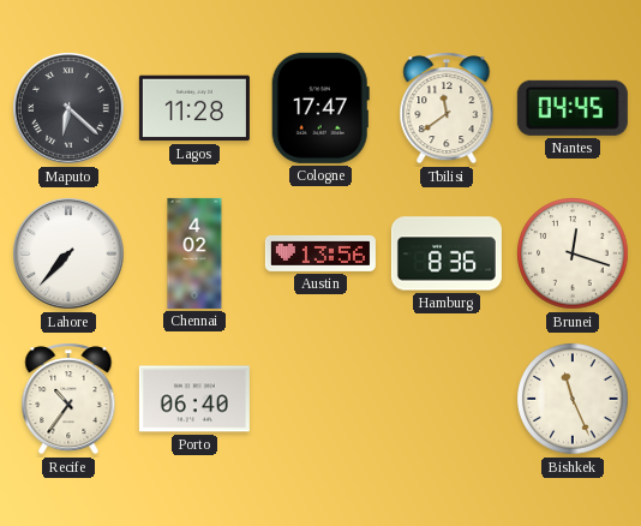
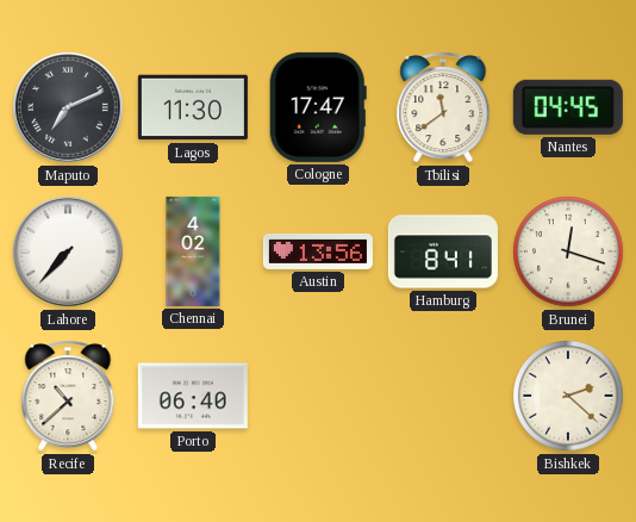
Maputo: 6:22 -> 7:11 (69, 108)
Lagos: 11:28 -> 11:30 (193, 107)
Hamburg: 8:36 -> 8:41 (443, 251)
Recife: 10:36 -> 10:38 (68, 396)
Bishkek: 11:26 -> 2:22 (568, 396)
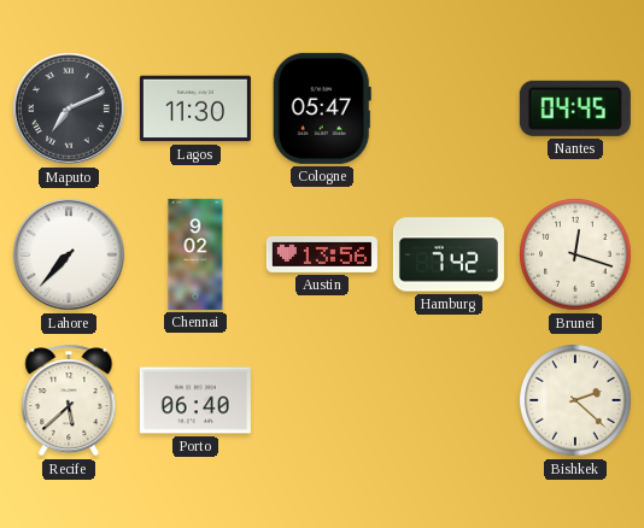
Cologne: 17:47 -> 05:47 (322, 108)
Tbilisi: 11:39 -> none (443, 107)
Chennai: 4:02 -> 9:02 (195, 254)
Hamburg: 8:41 -> 7:42 (449, 254)
Recife: 10:38 -> 5:38 (69, 400)
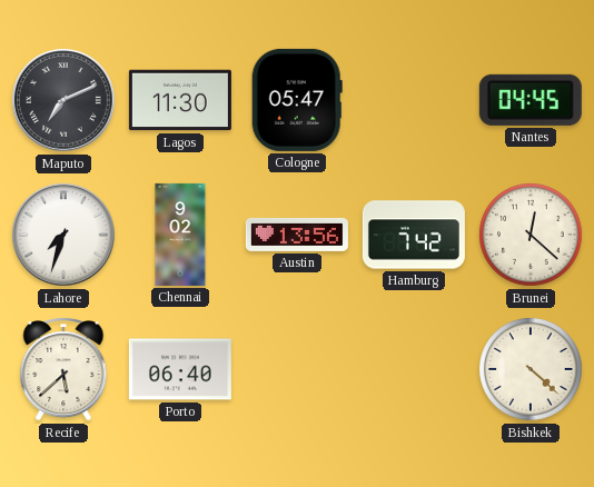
Lahore: 7:37 -> 7:33 (65, 236)
Brunei: 12:18 -> 12:22 (531, 235)
Bishkek: 2:22 -> 4:22 (531, 369)
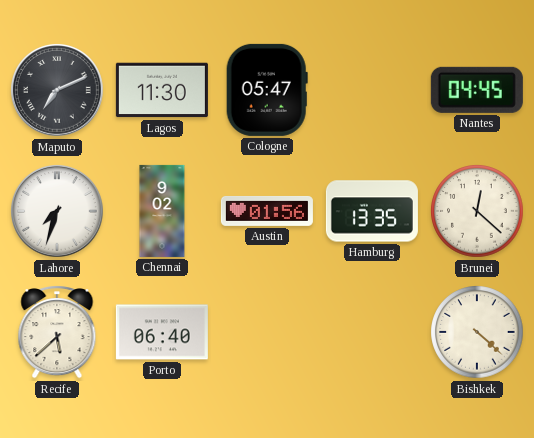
Austin: 13:56 -> 01:56 (267, 211)
Hamburg: 7:42 -> 13:35 (372, 211)
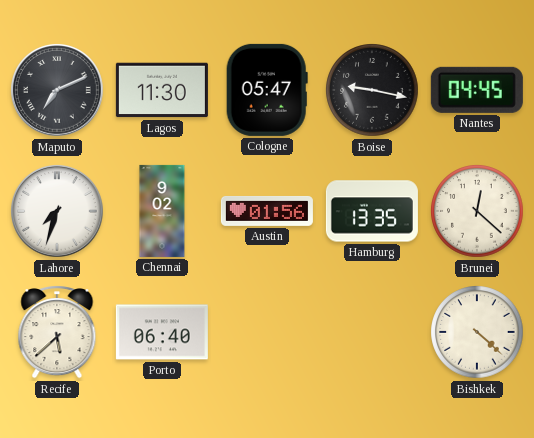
Boise: none -> 9:17 (372, 90)
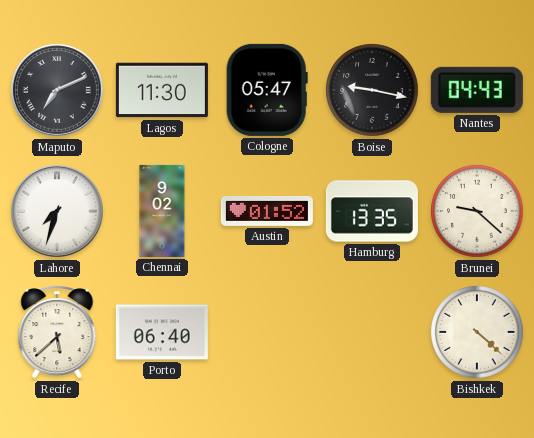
Nantes: 04:45 -> 04:43 (477, 90)
Austin: 01:56 -> 01:52 (267, 211)
Brunei: 12:22 -> 9:22 (477, 211)
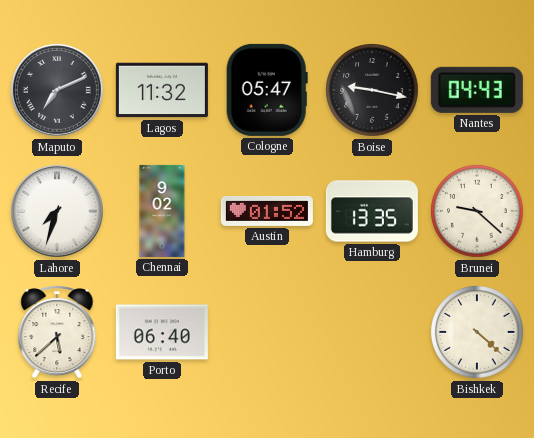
Lagos: 11:30 -> 11:32 (162, 90)
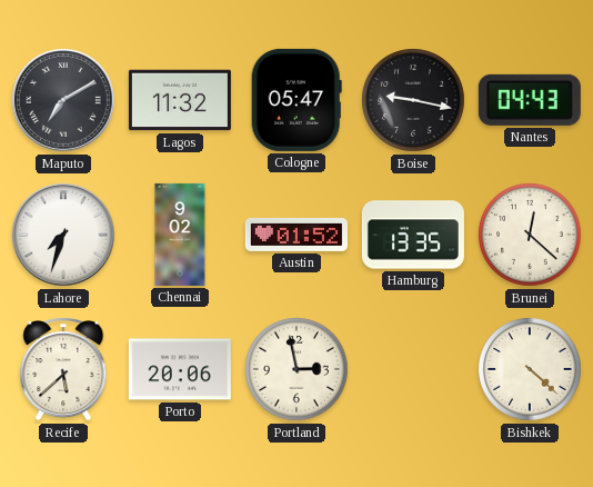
Maputo: 7:11 -> 7:10 (64, 101)
Brunei: 9:22 -> 12:22 (530, 235)
Porto: 06:40 -> 20:06 (180, 369)
Portland: none -> 2:58 (296, 369)
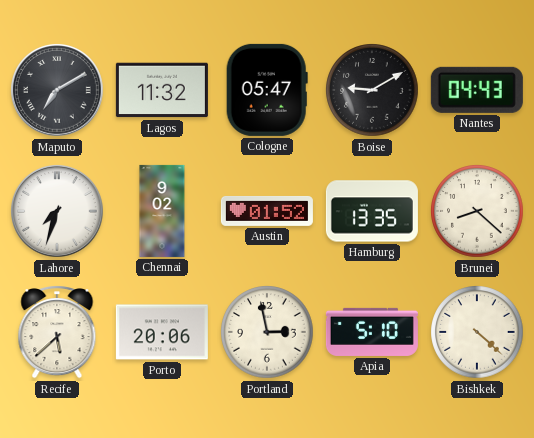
Boise: 9:17 -> 9:10 (372, 90)
Brunei: 12:22 -> 8:22 (477, 211)
Apia: none -> 5:10 (372, 332)
